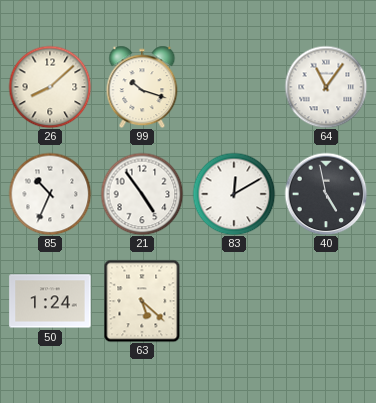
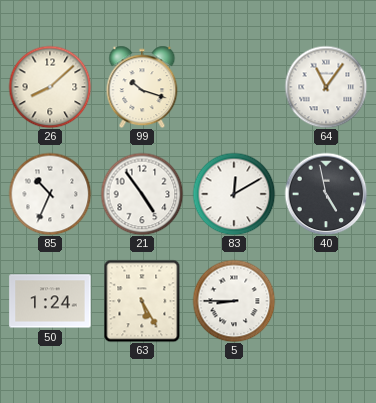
63: 5:22 -> 5:25 (142, 301)
5: none -> 8:45 (234, 301)
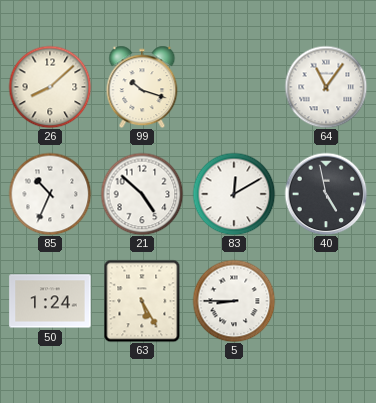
21: 4:54 -> 4:52 (142, 194)
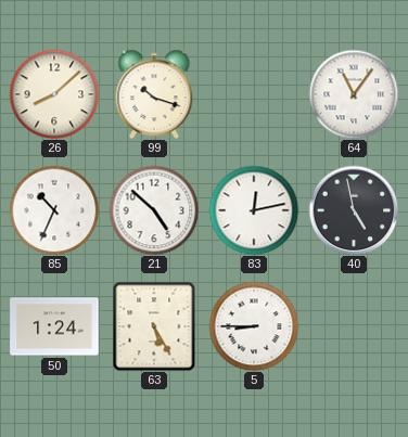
83: 12:10 -> 12:13 (254, 210)
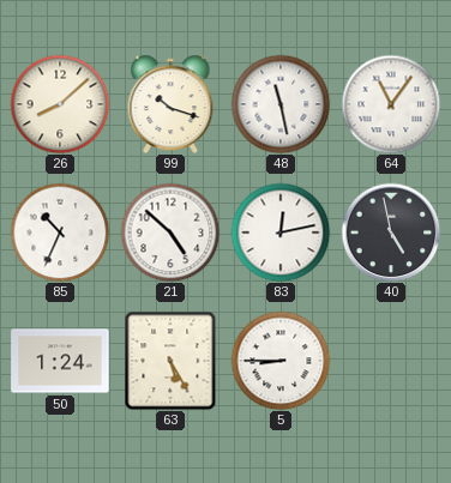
48: none -> 11:28 (281, 104)
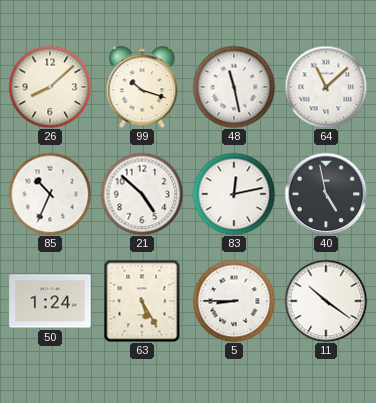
64: 11:06 -> 11:08 (326, 87)
11: none -> 10:21 (326, 301)
